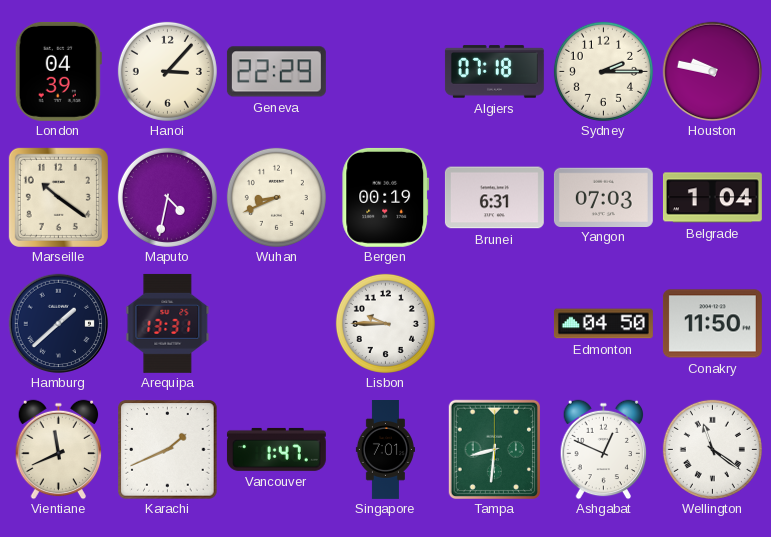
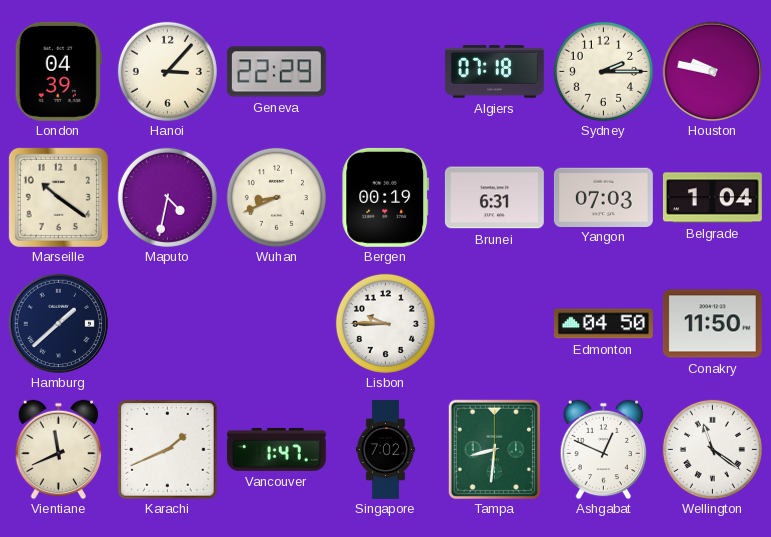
Arequipa: 13:31 -> none (168, 323)
Singapore: 7:01 -> 7:02 (385, 450)
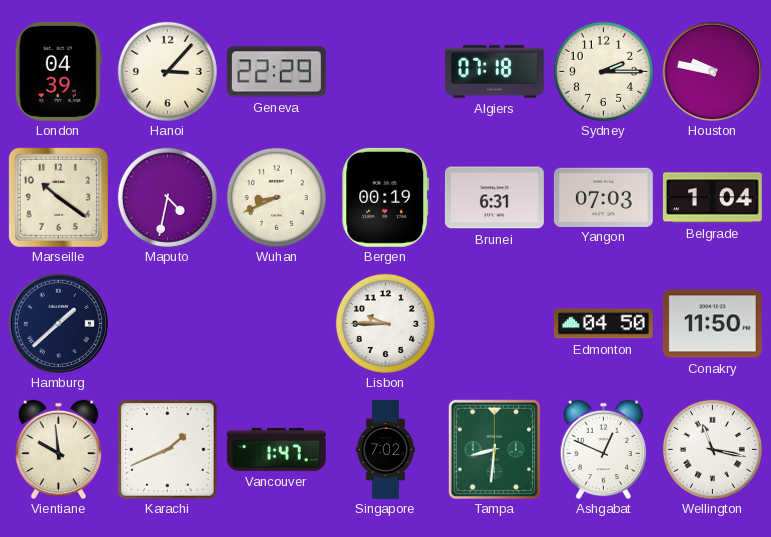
Vientiane: 11:41 -> 9:59 (59, 449)
Wellington: 11:21 -> 11:17 (712, 449)
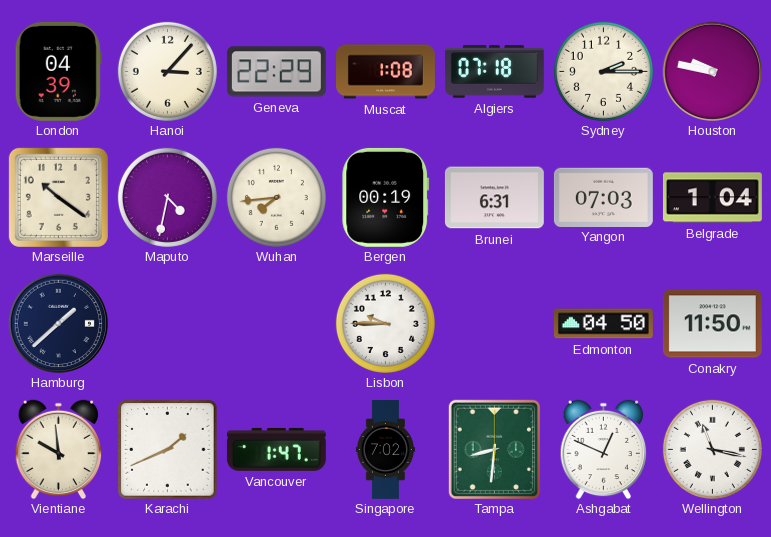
Muscat: none -> 1:08 (386, 72)
Wuhan: 8:41 -> 7:44 (276, 197)
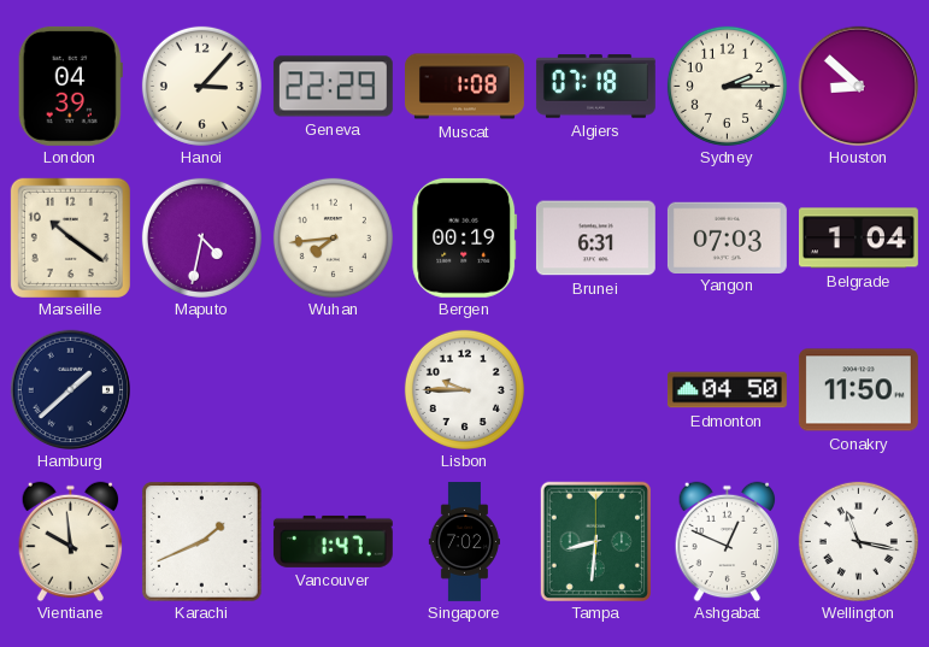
Houston: 9:47 -> 8:52 (858, 86)
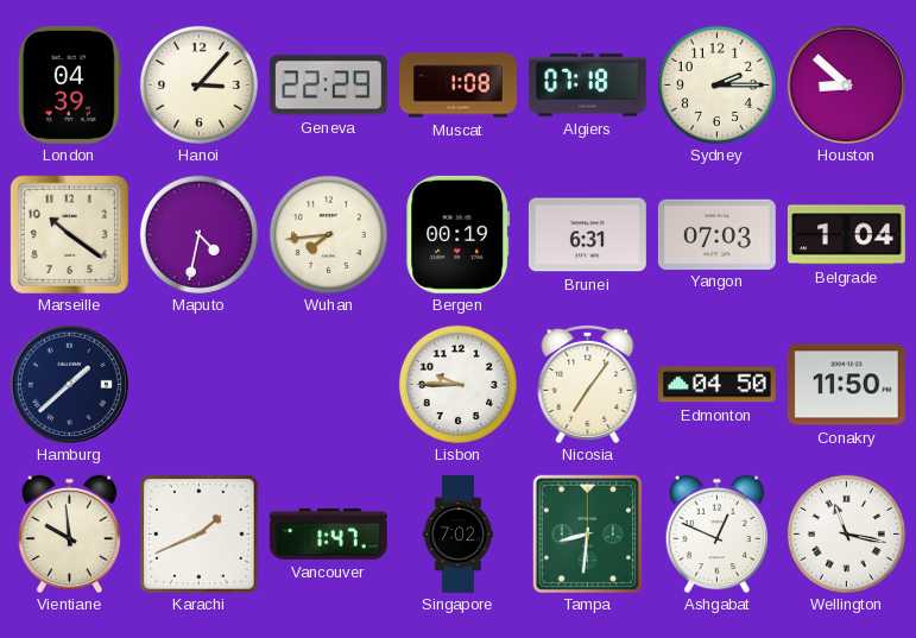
Nicosia: none -> 7:06 (588, 384)
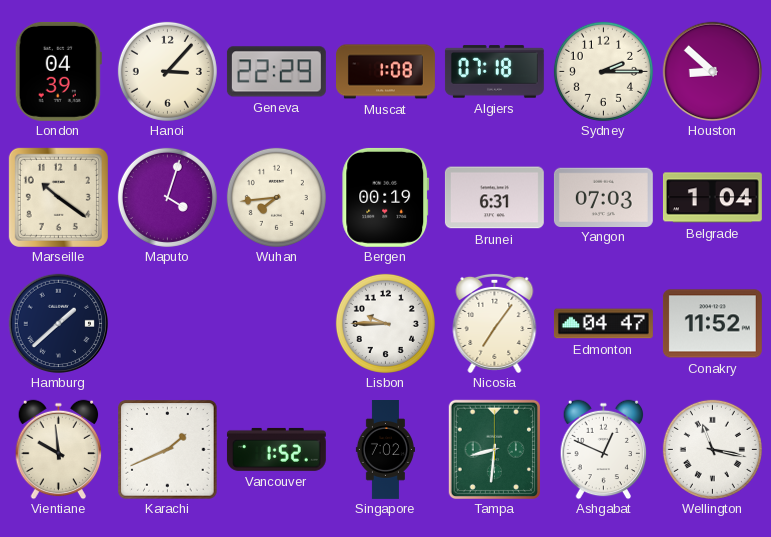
Maputo: 4:32 -> 4:03 (167, 197)
Edmonton: 04:50 -> 04:47 (603, 324)
Conakry: 11:50 -> 11:52 (712, 324)
Vancouver: 1:47 -> 1:52 (276, 449)
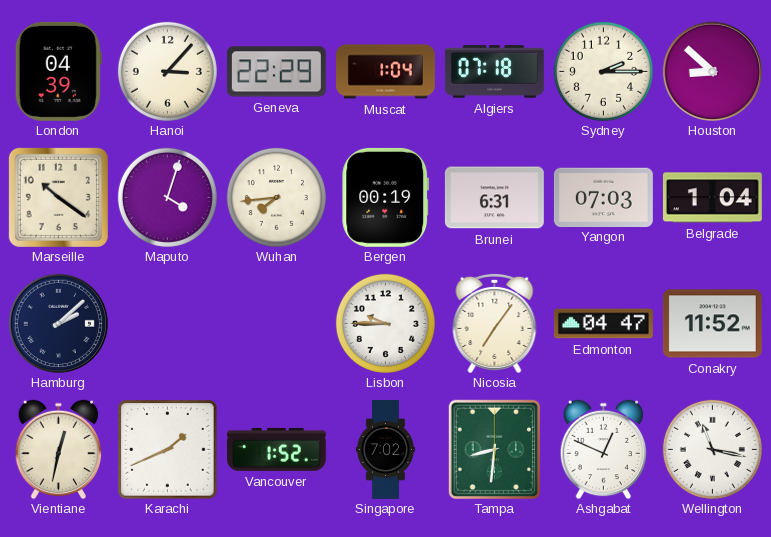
Muscat: 1:08 -> 1:04 (386, 72)
Hamburg: 1:38 -> 2:08 (58, 323)
Vientiane: 9:59 -> 12:32 (59, 449)
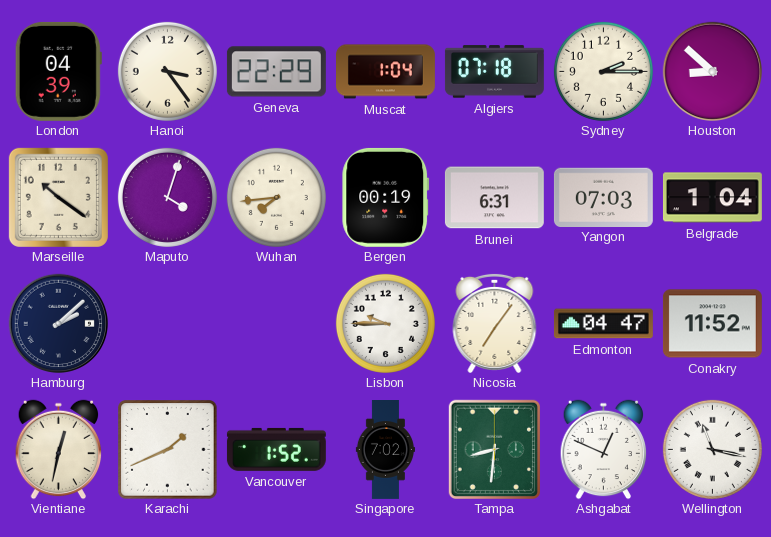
Hanoi: 3:07 -> 3:24 (167, 71)
